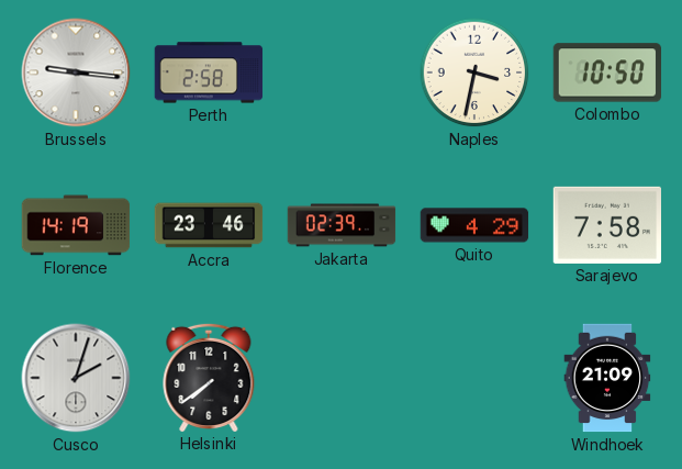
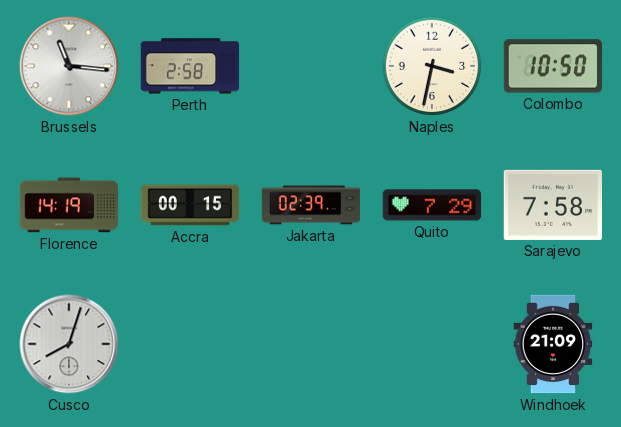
Brussels: 9:16 -> 11:16 (69, 66)
Accra: 23:46 -> 00:15 (190, 205)
Quito: 4:29 -> 7:29 (432, 205)
Cusco: 2:03 -> 8:03 (69, 344)
Helsinki: 7:39 -> none (209, 377)
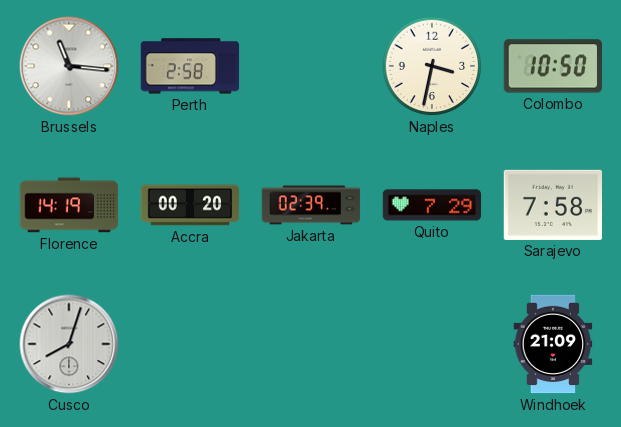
Accra: 00:15 -> 00:20 (190, 205)
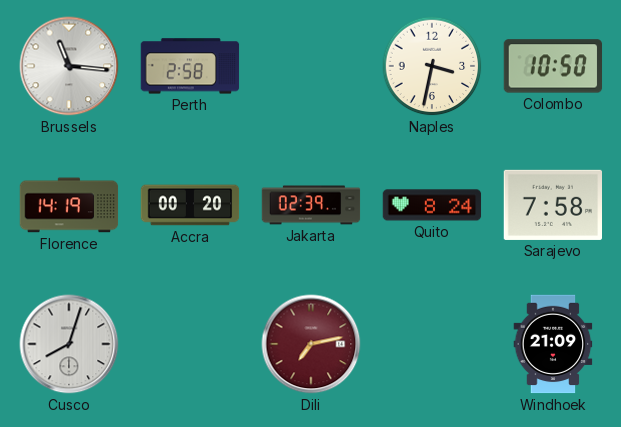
Quito: 7:29 -> 8:24 (432, 205)
Dili: none -> 7:13 (311, 344)
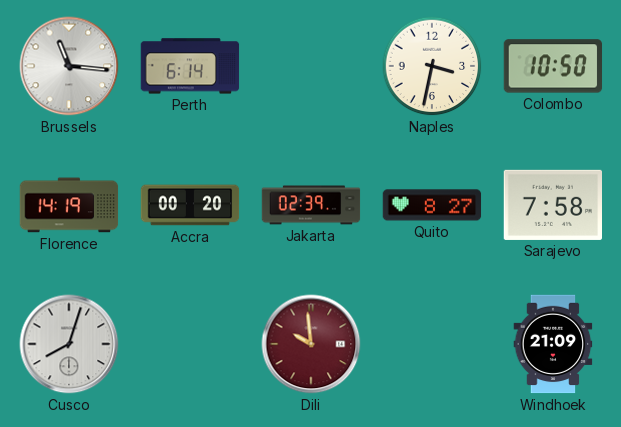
Perth: 2:58 -> 6:14 (190, 66)
Quito: 8:24 -> 8:27 (432, 205)
Dili: 7:13 -> 9:59 (311, 344)
